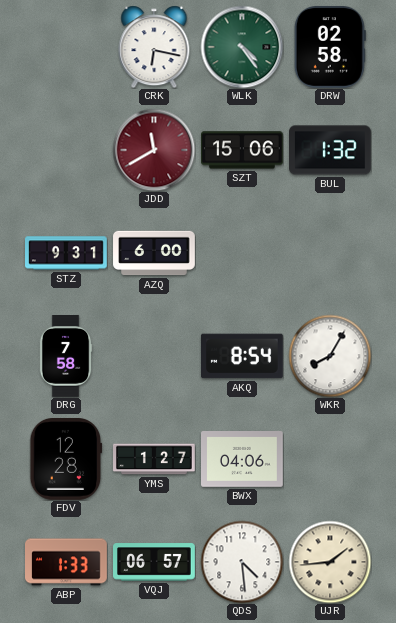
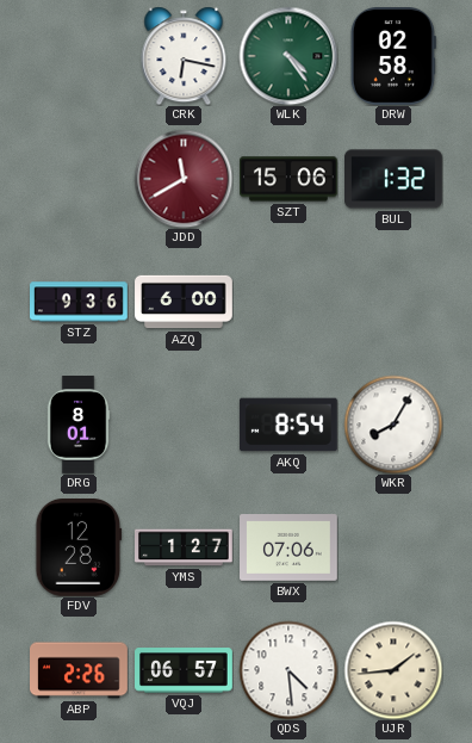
STZ: 9:31 -> 9:36 (80, 302)
DRG: 7:58 -> 8:01 (79, 426)
BWX: 04:06 -> 07:06 (290, 549)
ABP: 1:33 -> 2:26 (79, 670)
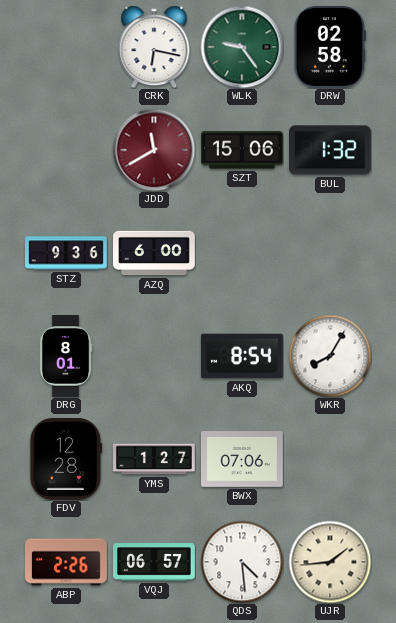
WLK: 4:24 -> 9:24 (242, 47)
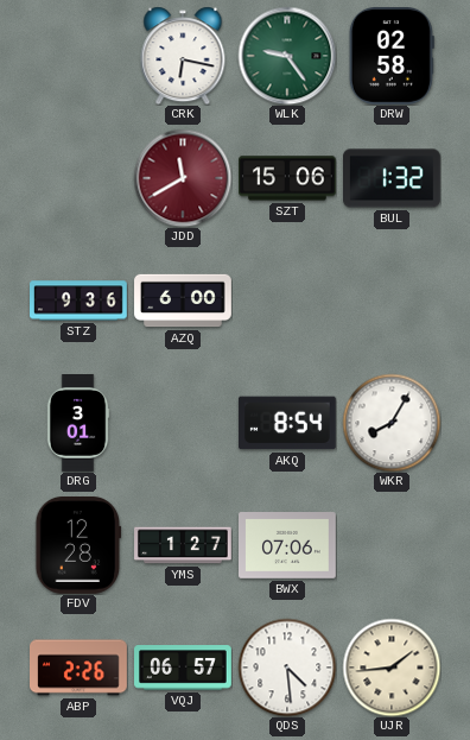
DRG: 8:01 -> 3:01 (78, 424)
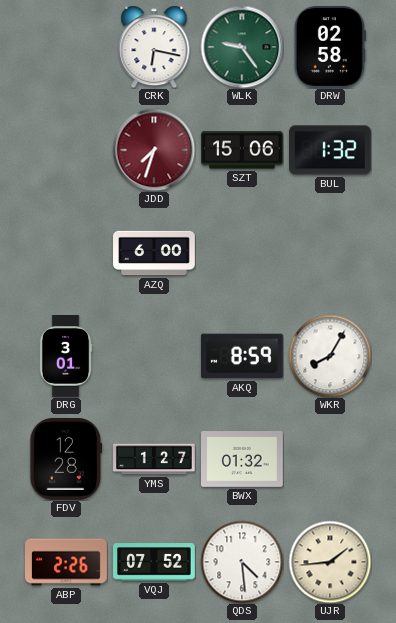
JDD: 11:40 -> 7:33 (154, 150)
STZ: 9:36 -> none (80, 301)
AKQ: 8:54 -> 8:59 (242, 356)
BWX: 07:06 -> 01:32 (243, 460)
VQJ: 06:57 -> 07:52 (154, 562)
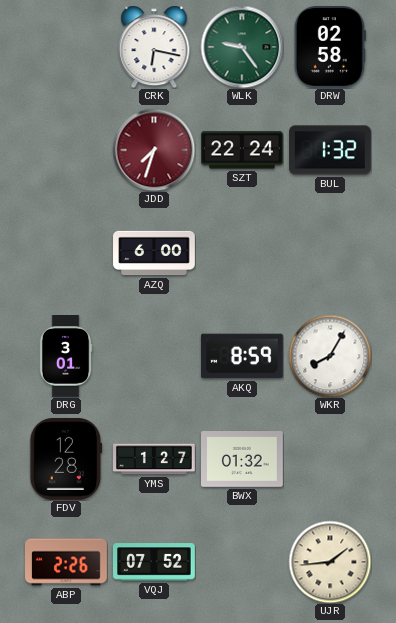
SZT: 15:06 -> 22:24 (243, 150)
QDS: 4:29 -> none (242, 562)
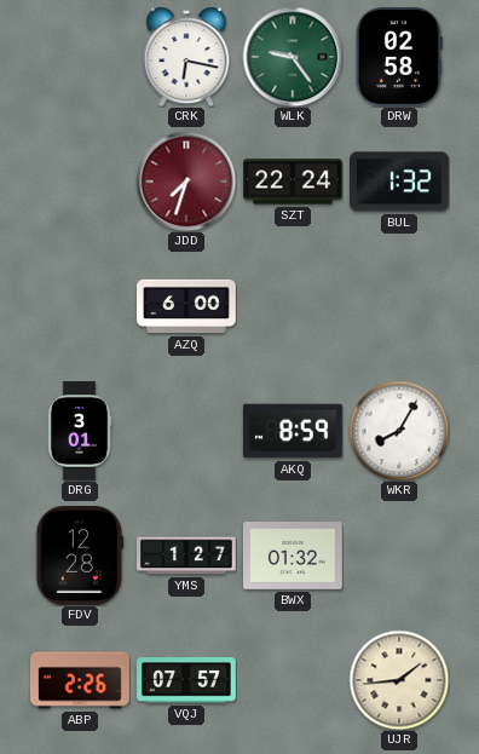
VQJ: 07:52 -> 07:57 (186, 680)
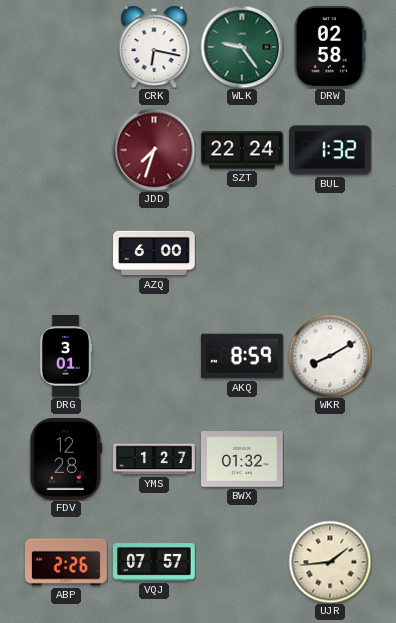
WKR: 8:05 -> 8:10 (330, 356)
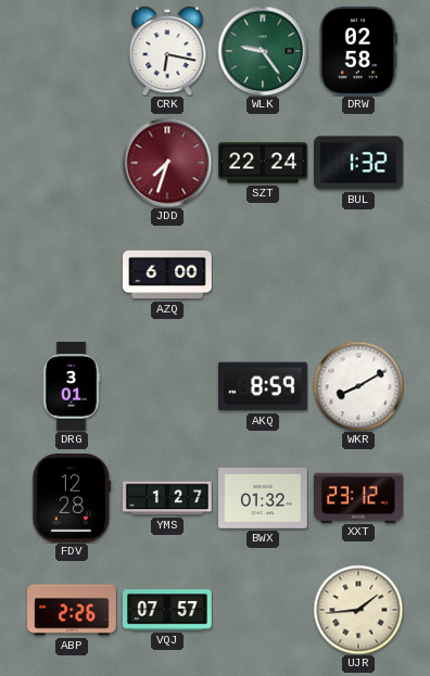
XXT: none -> 23:12 (359, 497)
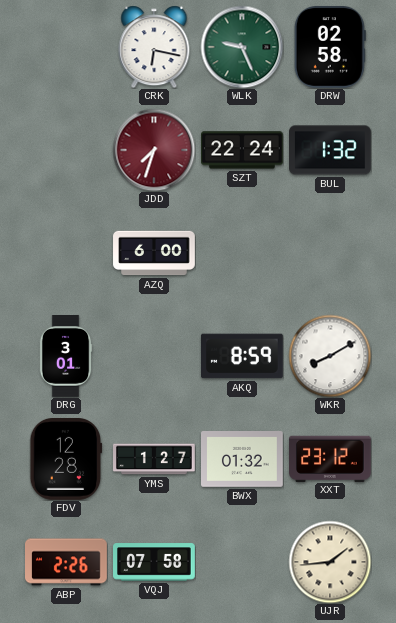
WLK: 9:24 -> 9:26 (242, 47)
VQJ: 07:57 -> 07:58 (154, 562)
